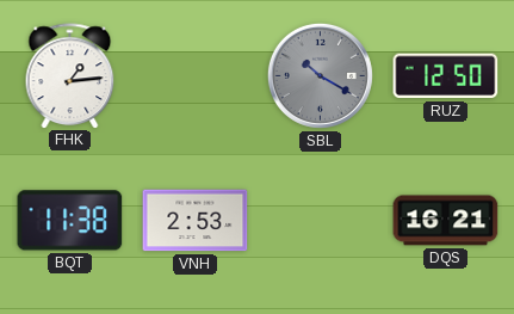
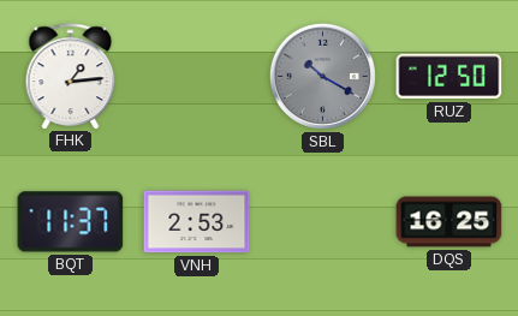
BQT: 11:38 -> 11:37 (71, 222)
DQS: 16:21 -> 16:25 (449, 222)
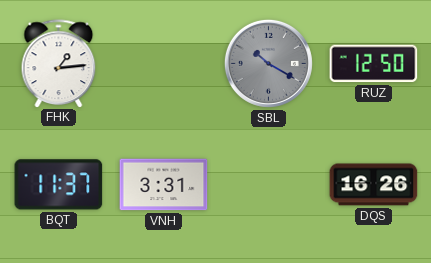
VNH: 2:53 -> 3:31 (164, 185)
DQS: 16:25 -> 16:26 (374, 185)
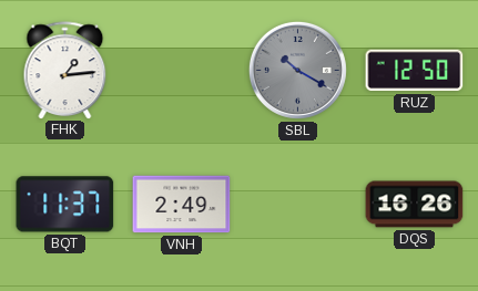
VNH: 3:31 -> 2:49 (182, 205)
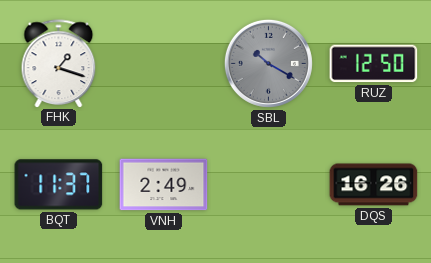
FHK: 1:14 -> 1:18 (59, 63)
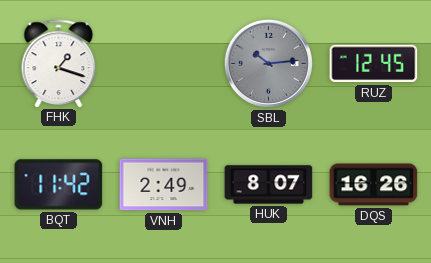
SBL: 10:20 -> 10:14 (268, 63)
RUZ: 12:50 -> 12:45 (374, 64)
BQT: 11:37 -> 11:42 (59, 185)
HUK: none -> 8:07 (269, 185)
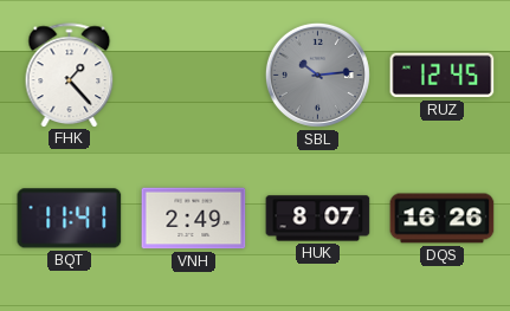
FHK: 1:18 -> 1:23 (70, 74)
BQT: 11:42 -> 11:41 (70, 219)
